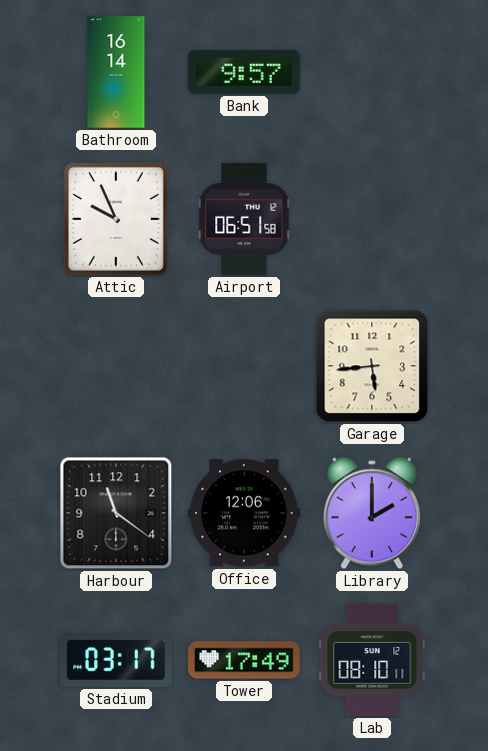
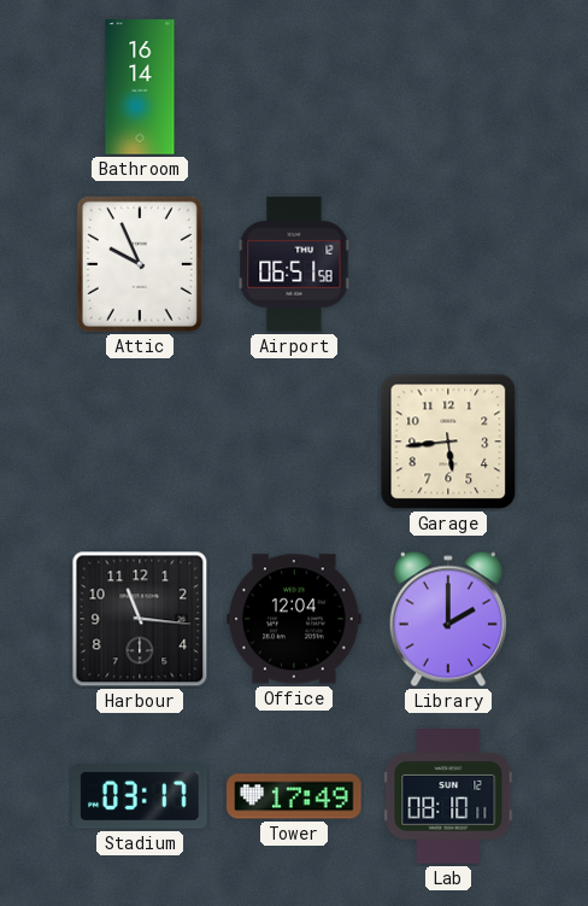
Bank: 9:57 -> none (244, 72)
Harbour: 11:21 -> 11:16 (140, 619)
Office: 12:06 -> 12:04 (294, 619)
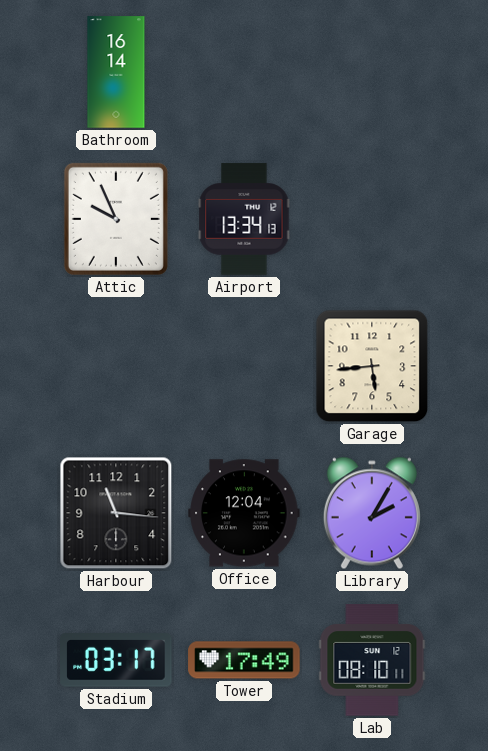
Airport: 06:51 -> 13:34 (244, 219)
Library: 2:00 -> 2:05 (372, 513)
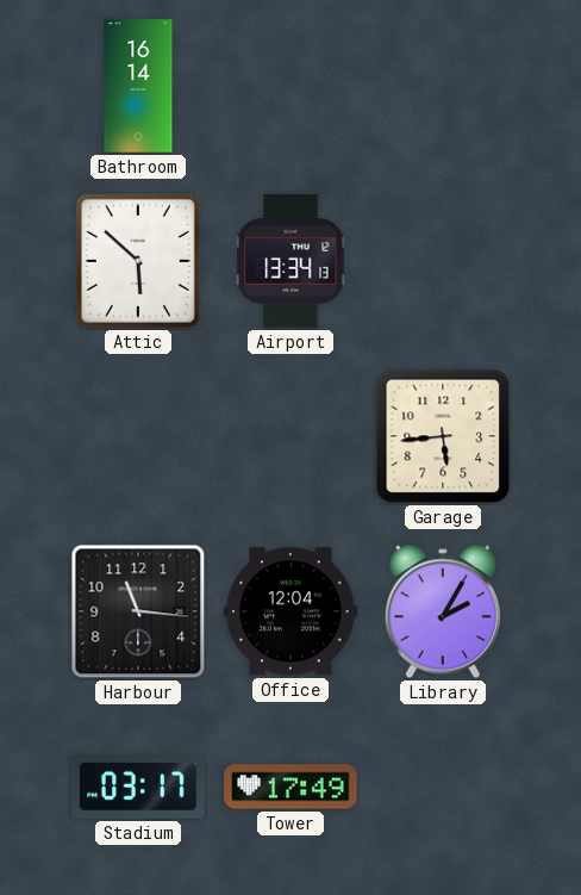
Attic: 9:56 -> 5:52 (138, 261)
Lab: 08:10 -> none (372, 660)
